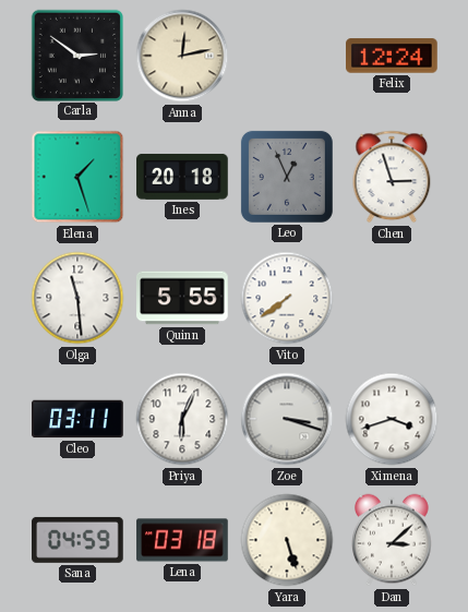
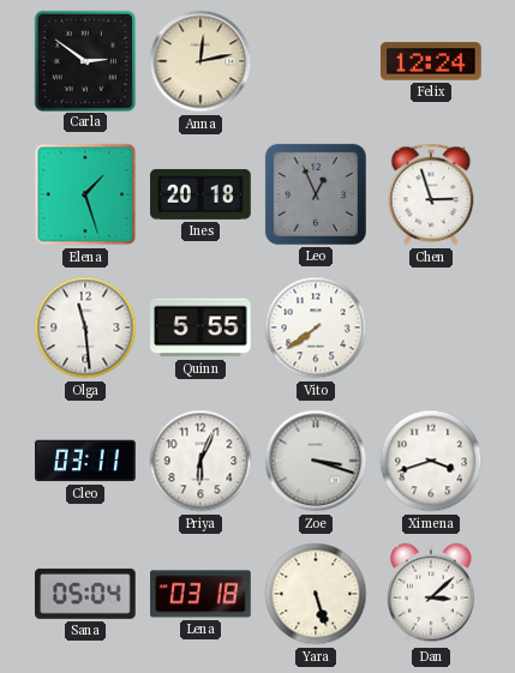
Sana: 04:59 -> 05:04 (86, 594)
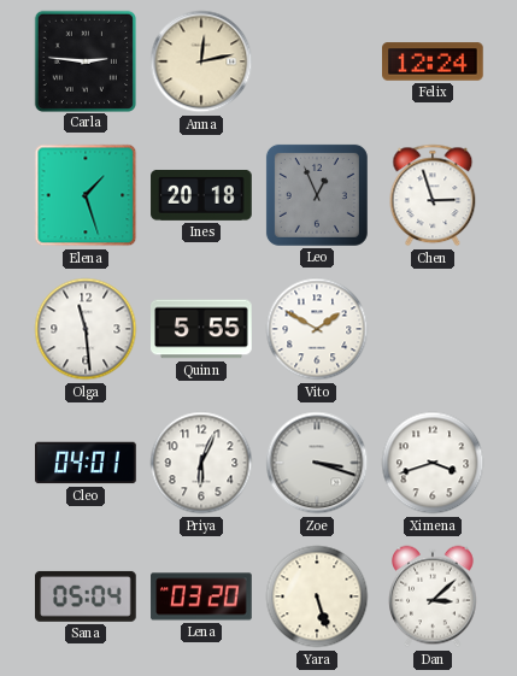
Carla: 2:51 -> 2:46 (84, 60)
Vito: 7:39 -> 1:50 (317, 329)
Cleo: 03:11 -> 04:01 (86, 463)
Lena: 03:18 -> 03:20 (201, 596)
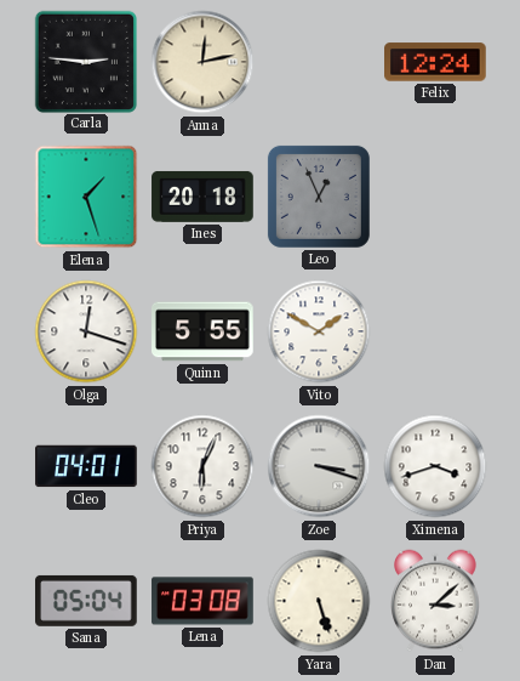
Chen: 2:57 -> none (433, 195)
Olga: 11:29 -> 12:18 (86, 331)
Lena: 03:20 -> 03:08 (202, 601)
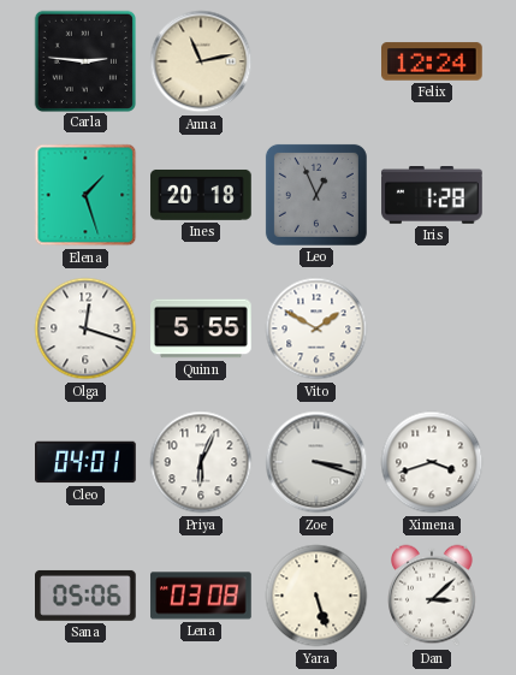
Anna: 12:13 -> 11:13 (201, 61)
Iris: none -> 1:28 (432, 196)
Sana: 05:04 -> 05:06 (87, 596)
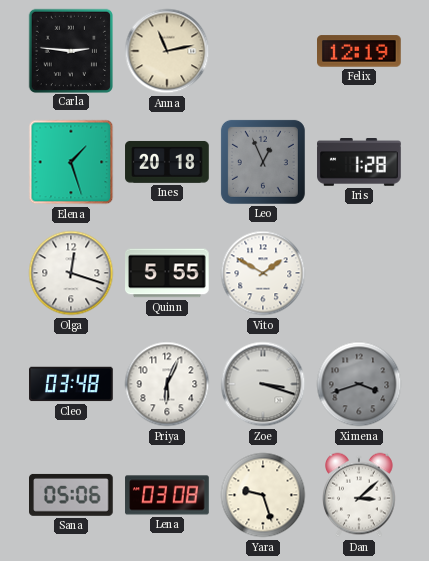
Felix: 12:24 -> 12:19 (359, 51)
Cleo: 04:01 -> 03:48 (71, 384)
Ximena dial: white -> grey (359, 384)
Yara: 5:27 -> 9:27 (263, 495)
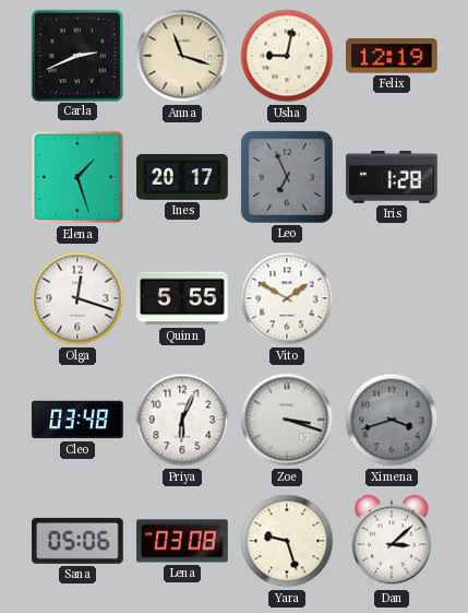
Carla: 2:46 -> 2:41 (76, 55)
Anna: 11:13 -> 11:18 (182, 56)
Usha: none -> 9:02 (287, 56)
Ines: 20:18 -> 20:17 (182, 177)
Leo: 12:56 -> 6:56 (287, 177)
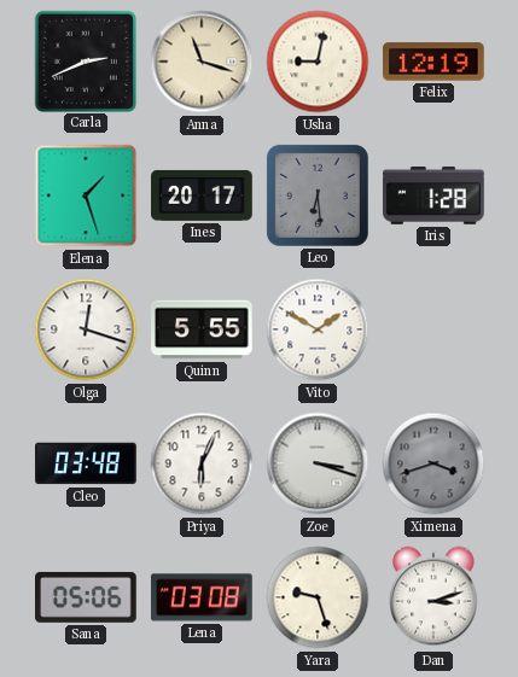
Leo: 6:56 -> 6:29 (318, 195)
Dan: 3:08 -> 3:12 (435, 597)
